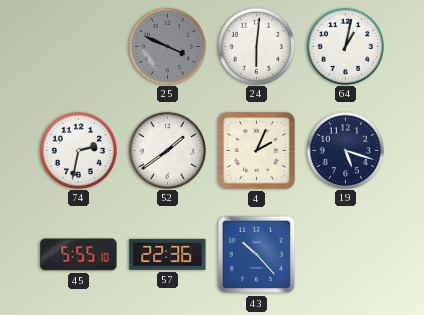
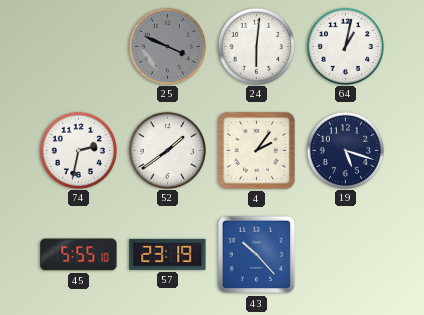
4: 2:04 -> 2:06 (256, 150)
57: 22:36 -> 23:19 (168, 254)
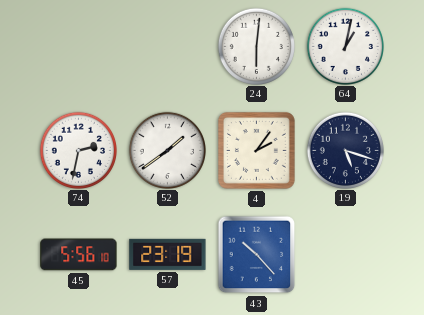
25: 3:49 -> none (167, 46)
45: 5:55 -> 5:56 (79, 255)
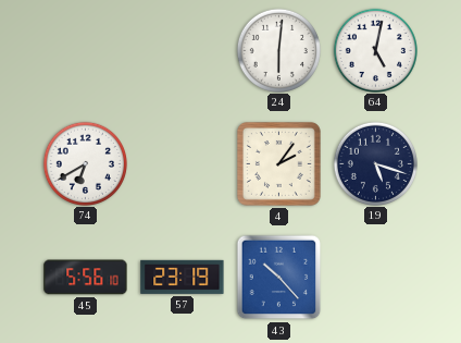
64: 1:02 -> 5:02 (375, 50)
74: 2:32 -> 6:40 (85, 163)
52: 1:39 -> none (167, 150)
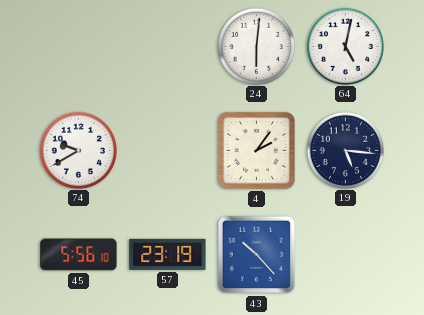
74: 6:40 -> 9:40 (78, 150)
19: 5:18 -> 5:16 (345, 150)
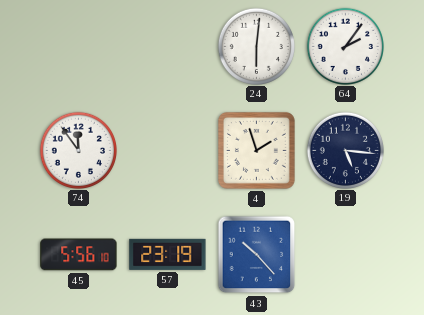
64: 5:02 -> 2:06 (345, 46)
74: 9:40 -> 11:54 (78, 150)
4: 2:06 -> 1:57 (256, 150)
